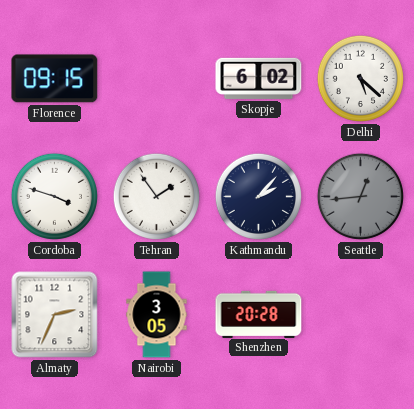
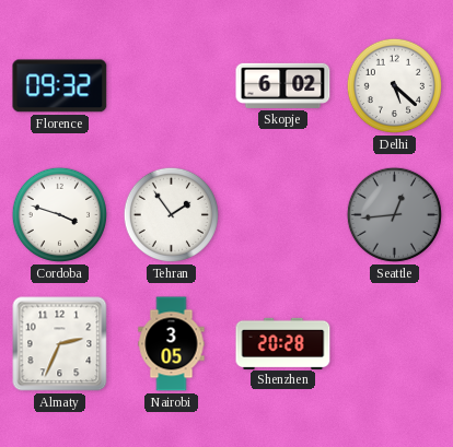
Florence: 09:15 -> 09:32 (60, 86)
Kathmandu: 2:07 -> none (258, 196)
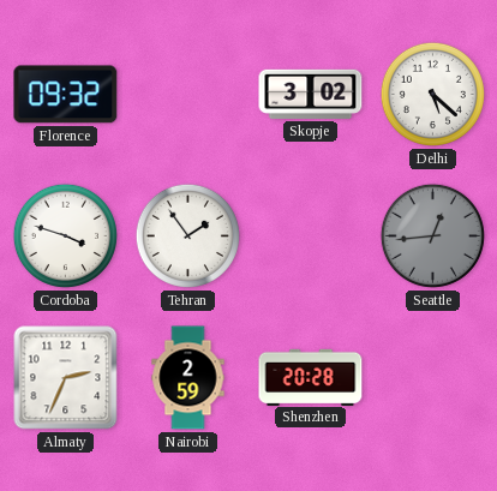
Skopje: 6:02 -> 3:02 (311, 94)
Nairobi: 3:05 -> 2:59 (188, 378)
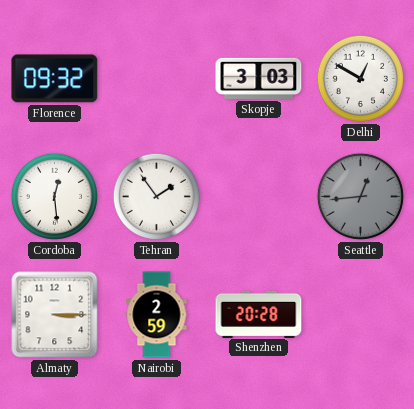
Skopje: 3:02 -> 3:03 (259, 78)
Delhi: 5:22 -> 12:50 (360, 78)
Cordoba: 3:48 -> 12:29 (54, 196)
Almaty: 2:34 -> 3:15 (55, 315)
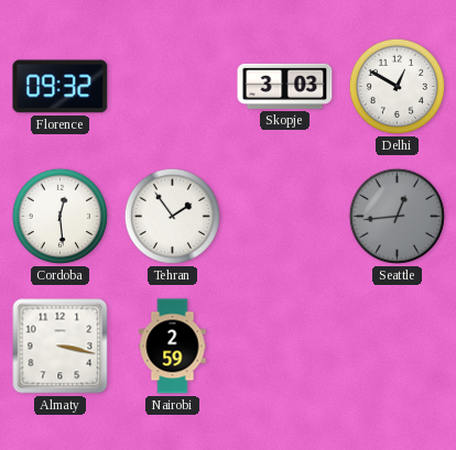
Almaty: 3:15 -> 3:17 (61, 347)
Shenzhen: 20:28 -> none (259, 314)
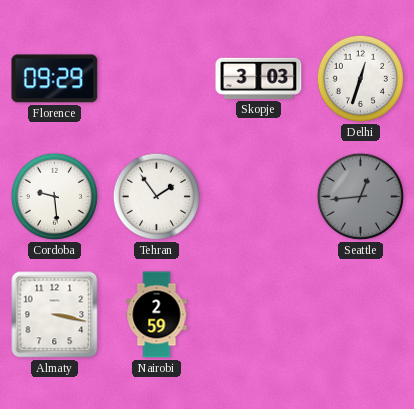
Florence: 09:32 -> 09:29 (55, 79)
Delhi: 12:50 -> 12:33 (360, 78)
Cordoba: 12:29 -> 9:29 (54, 196)
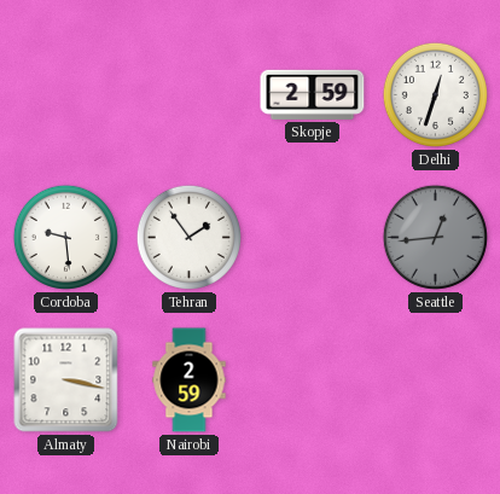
Florence: 09:29 -> none (55, 79)
Skopje: 3:03 -> 2:59 (313, 94)
